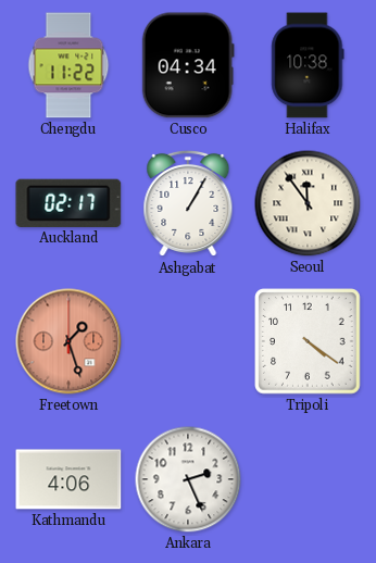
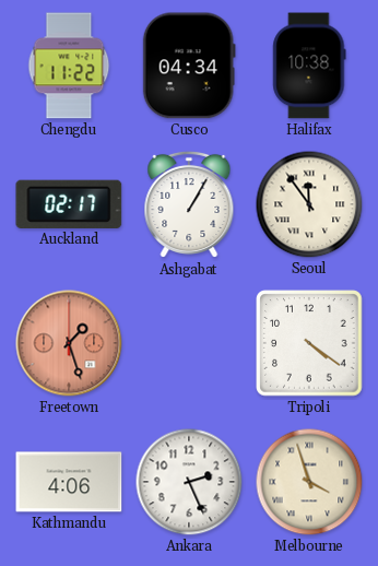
Melbourne: none -> 3:57 (309, 482)
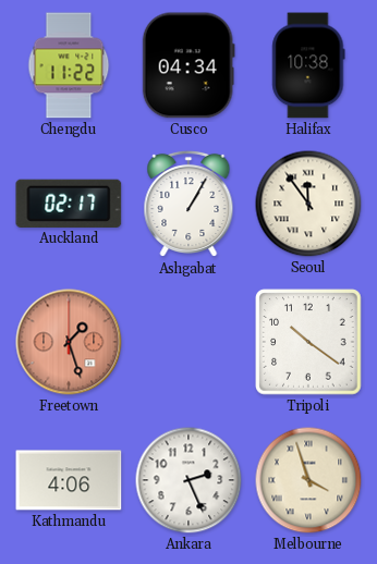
Tripoli: 4:21 -> 10:21 (308, 342)
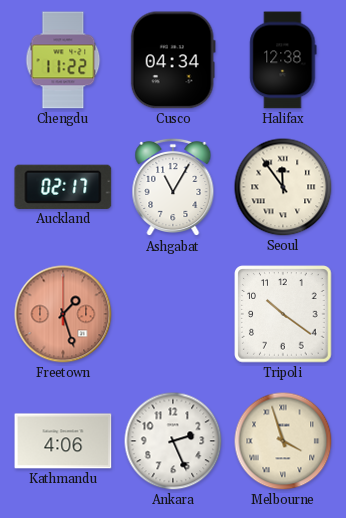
Halifax: 10:38 -> 12:38 (283, 60)
Ashgabat: 1:05 -> 11:05 (173, 187)
